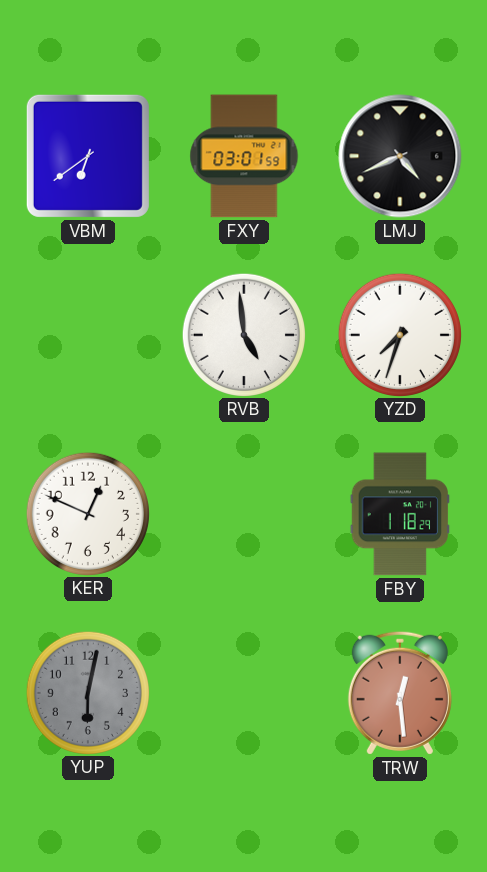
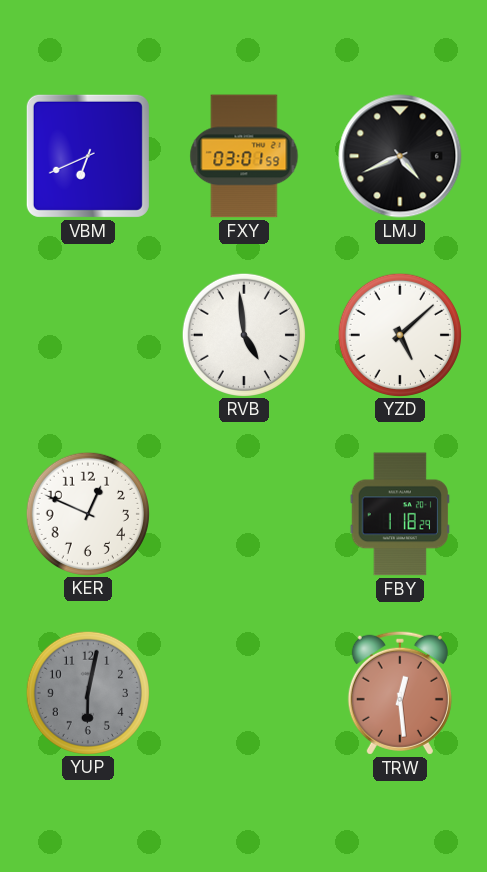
VBM: 6:39 -> 6:41 (88, 156)
YZD: 7:33 -> 5:08 (399, 334)
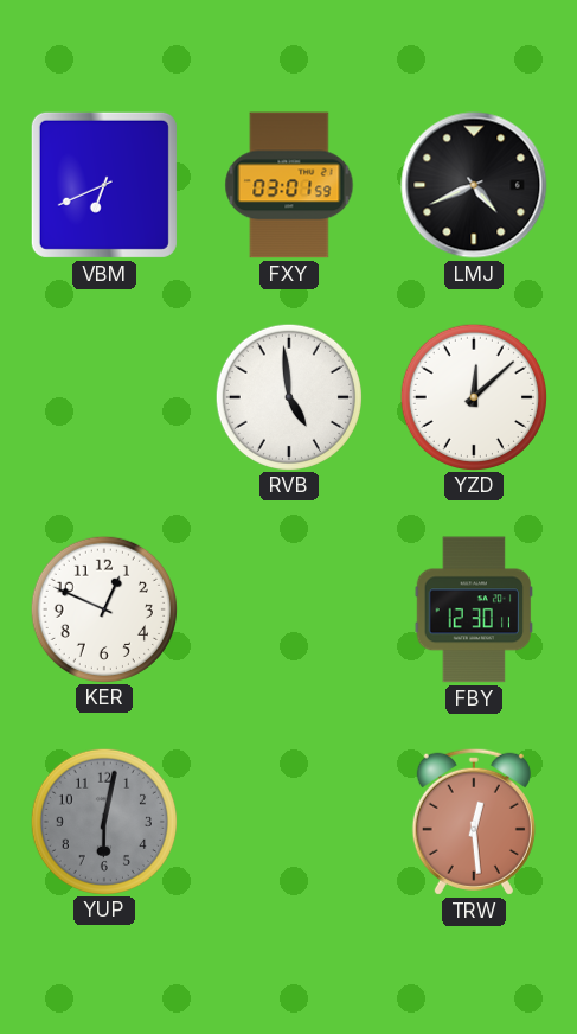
YZD: 5:08 -> 12:08 (473, 396)
FBY: 1:18 -> 12:30 (474, 609)
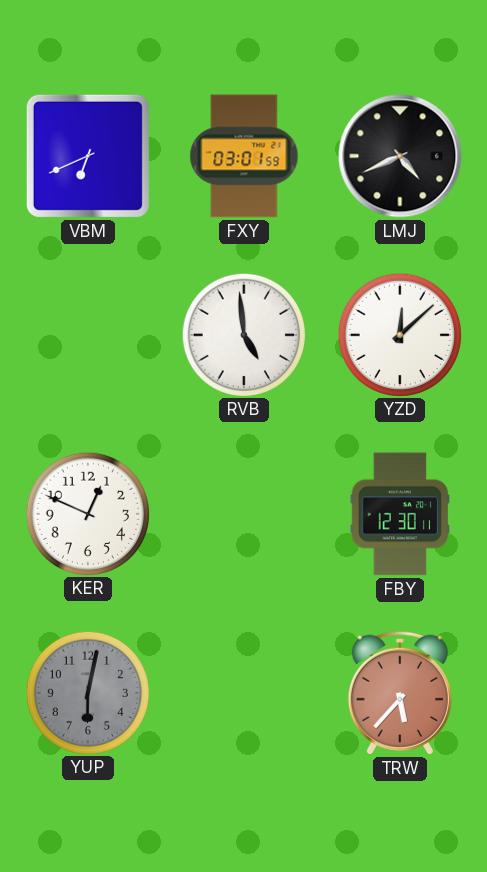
TRW: 12:29 -> 5:37 (400, 693)
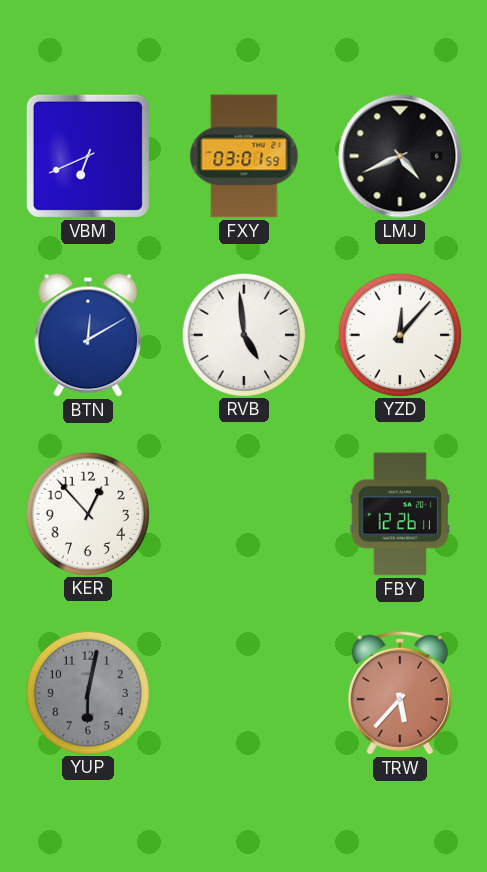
BTN: none -> 12:10 (88, 335)
YZD: 12:08 -> 12:07 (399, 334)
KER: 12:49 -> 12:53 (87, 513)
FBY: 12:30 -> 12:26 (400, 514)
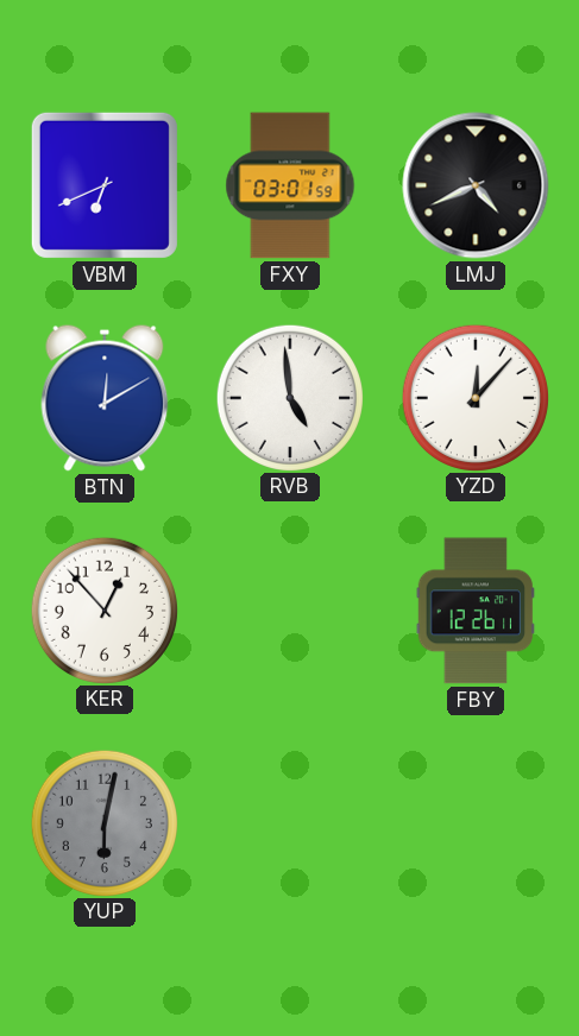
TRW: 5:37 -> none (400, 693)
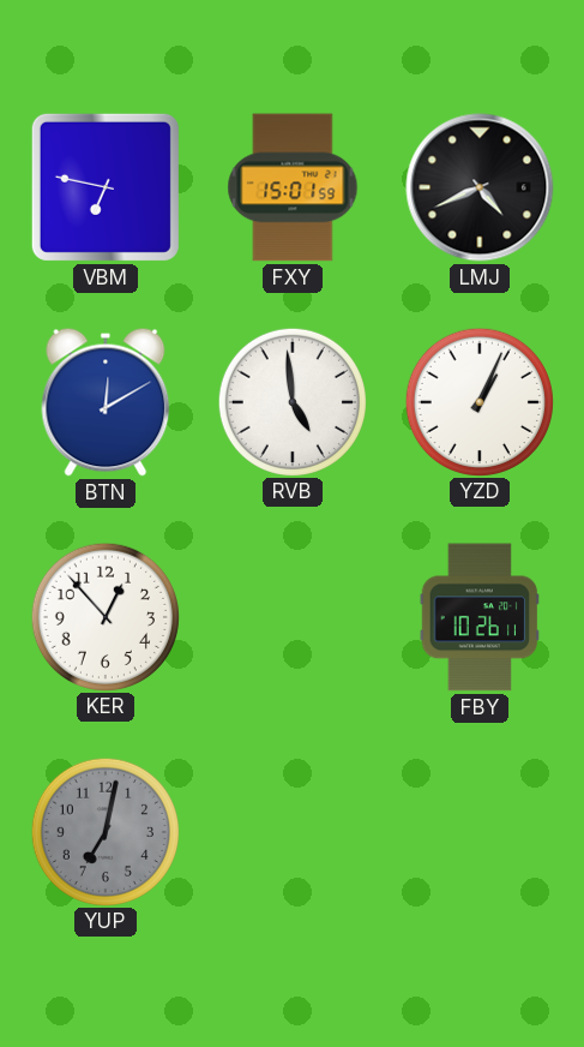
VBM: 6:41 -> 6:47 (106, 187)
FXY: 03:01 -> 15:01 (293, 187)
YZD: 12:07 -> 1:04 (478, 401)
FBY: 12:26 -> 10:26 (480, 617)
YUP: 6:02 -> 7:02 (104, 831)
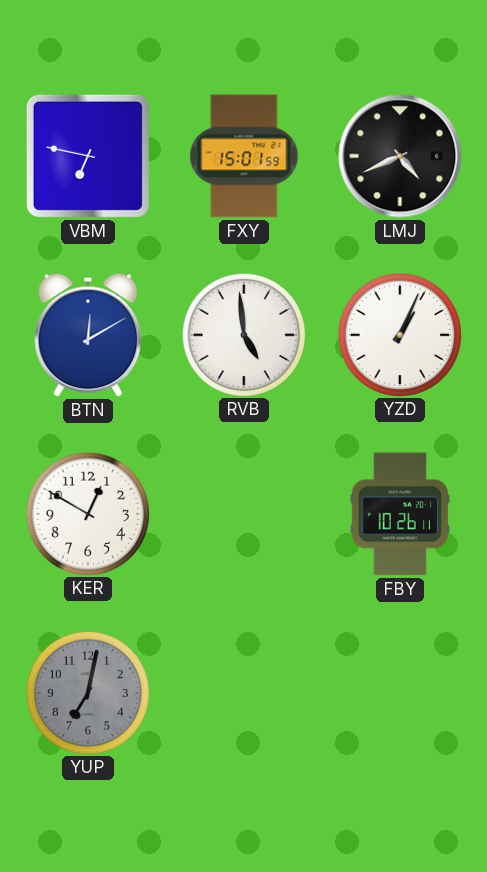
KER: 12:53 -> 12:50 (87, 513)
